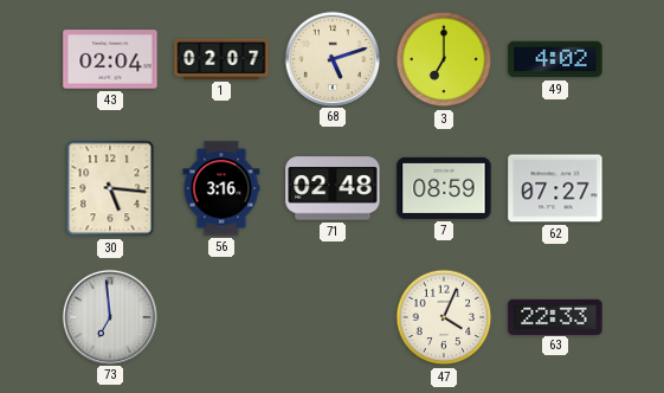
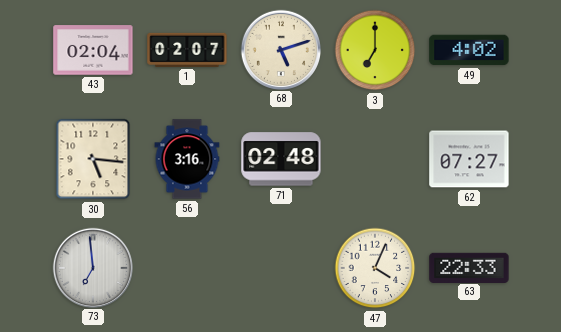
7: 08:59 -> none (444, 188)
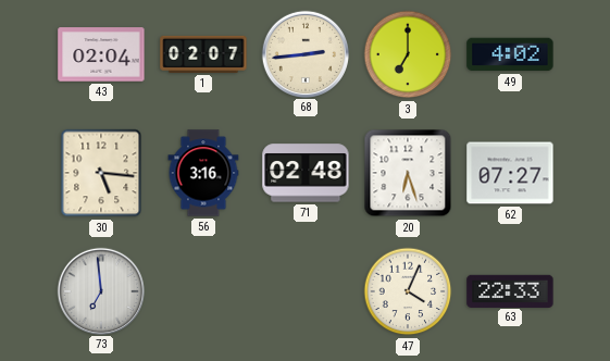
68: 5:12 -> 2:44 (304, 53)
20: none -> 6:27 (408, 173)
